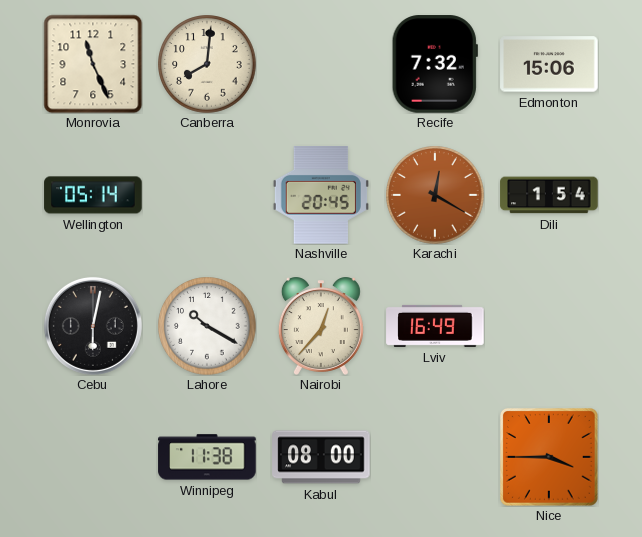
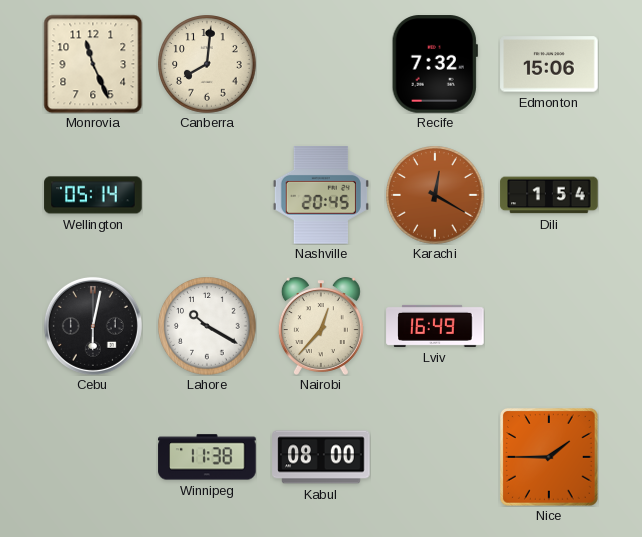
Nice: 3:45 -> 1:45 (549, 457)
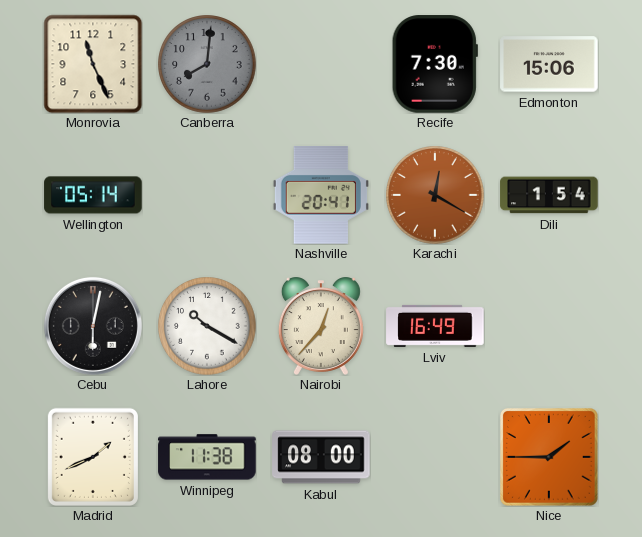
Canberra dial: cream -> grey (207, 64)
Recife: 7:32 -> 7:30 (435, 64)
Nashville: 20:45 -> 20:41 (321, 195)
Madrid: none -> 1:41 (93, 457)
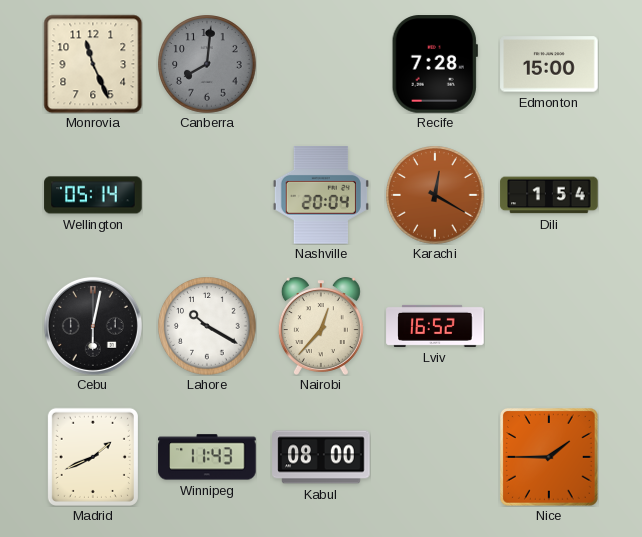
Recife: 7:30 -> 7:28 (435, 64)
Edmonton: 15:06 -> 15:00 (549, 64)
Nashville: 20:41 -> 20:04 (321, 195)
Lviv: 16:49 -> 16:52 (435, 326)
Winnipeg: 11:38 -> 11:43 (207, 457)
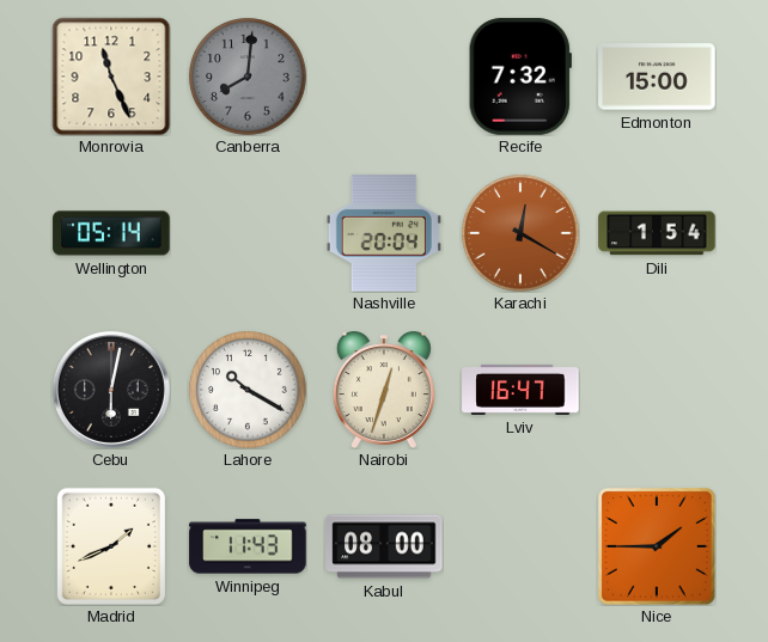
Recife: 7:28 -> 7:32 (520, 77)
Nairobi: 12:37 -> 12:33 (384, 390)
Lviv: 16:52 -> 16:47 (520, 390)
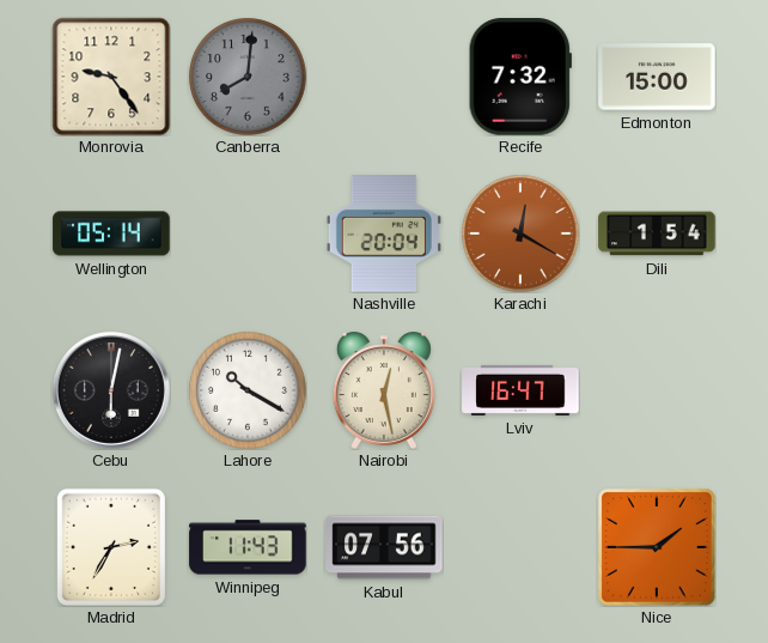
Monrovia: 11:26 -> 9:24 (111, 77)
Nairobi: 12:33 -> 12:28 (384, 390)
Madrid: 1:41 -> 2:35 (111, 547)
Kabul: 08:00 -> 07:56 (384, 547)
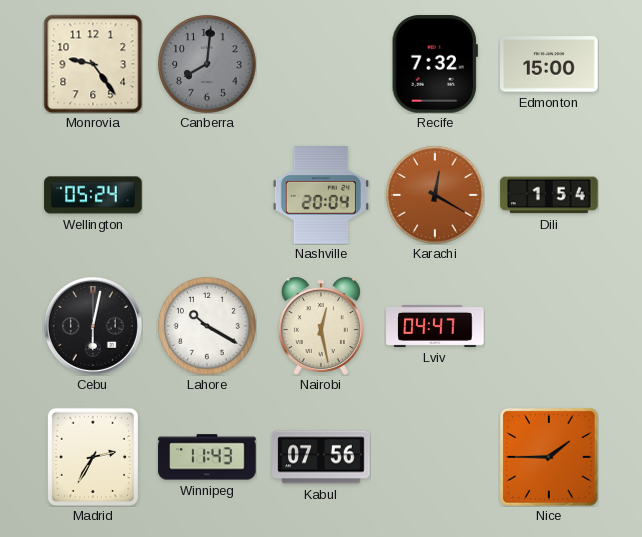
Wellington: 05:14 -> 05:24 (93, 195)
Lviv: 16:47 -> 04:47 (435, 326)
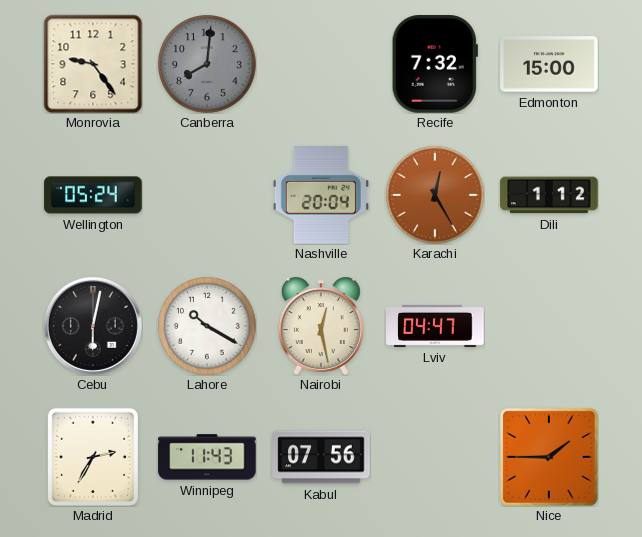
Karachi: 12:20 -> 12:25 (435, 195)
Dili: 1:54 -> 1:12 (549, 195)
